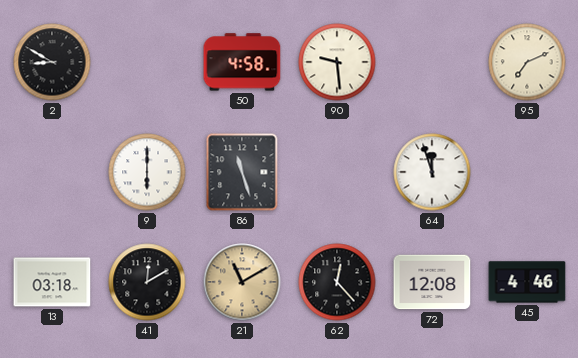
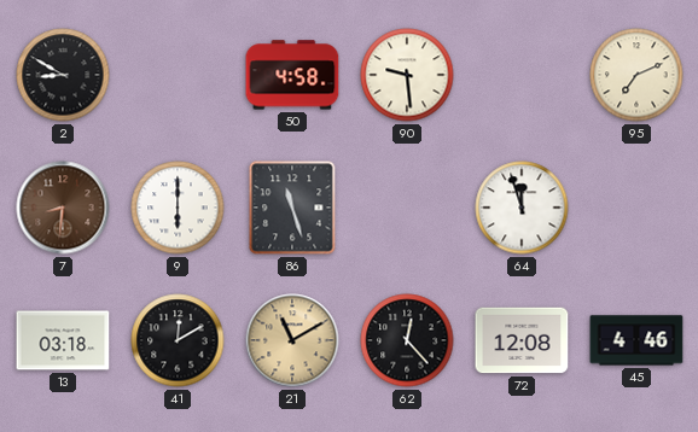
7: none -> 8:31 (63, 208)
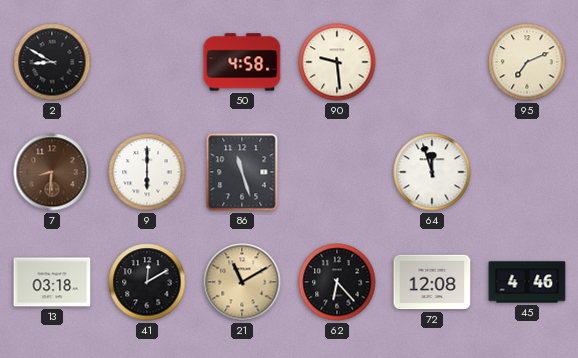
62: 12:23 -> 6:23 (337, 282)
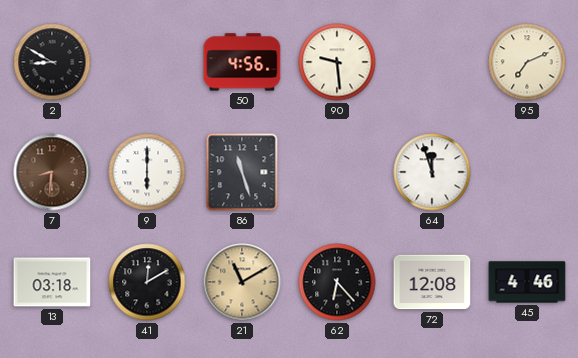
50: 4:58 -> 4:56 (242, 62)
